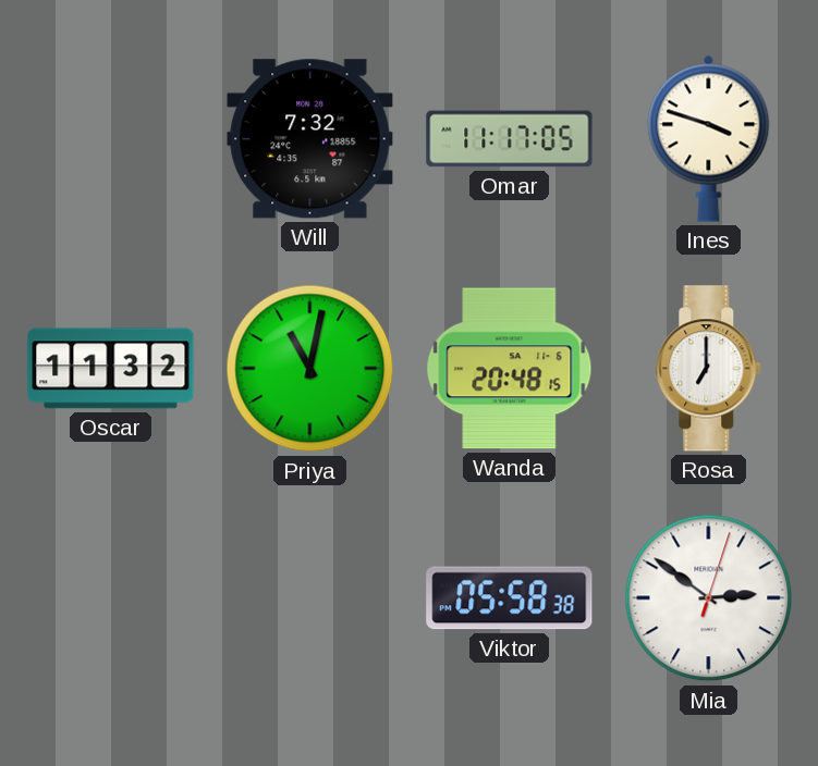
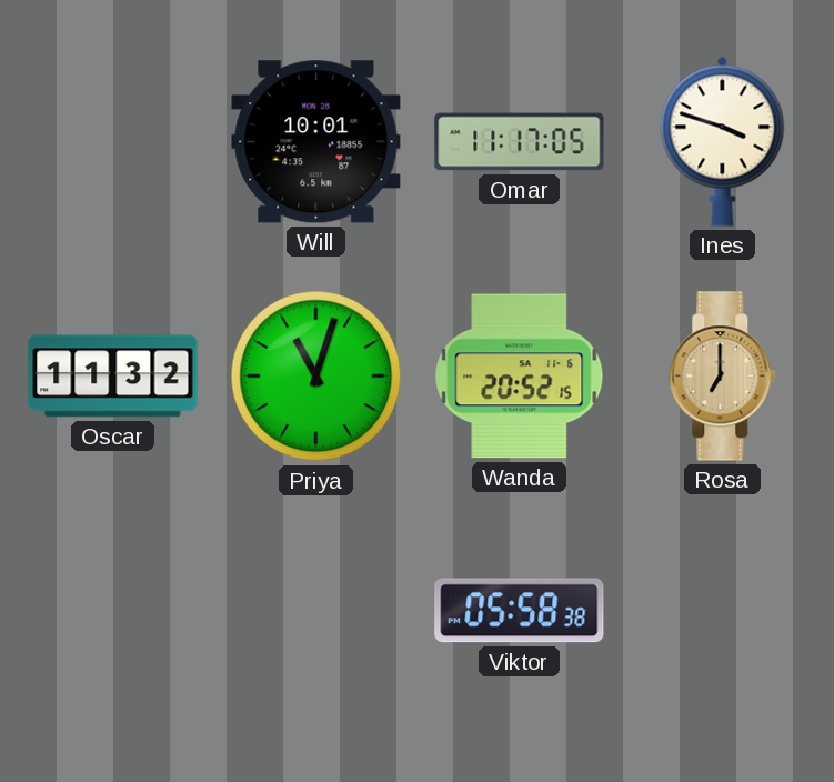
Will: 7:32 -> 10:01 (316, 142)
Priya: 11:02 -> 11:03 (316, 377)
Wanda: 20:48 -> 20:52 (520, 377)
Rosa dial: white -> champagne (723, 377)
Mia: 2:51 -> none (709, 598)
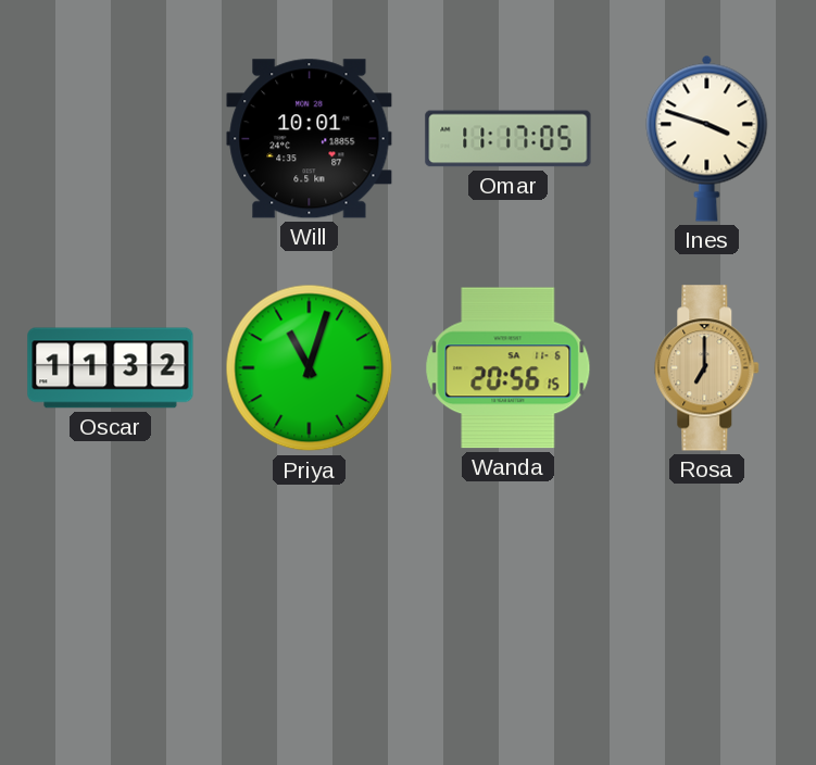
Wanda: 20:52 -> 20:56 (509, 368)
Viktor: 05:58 -> none (520, 611)
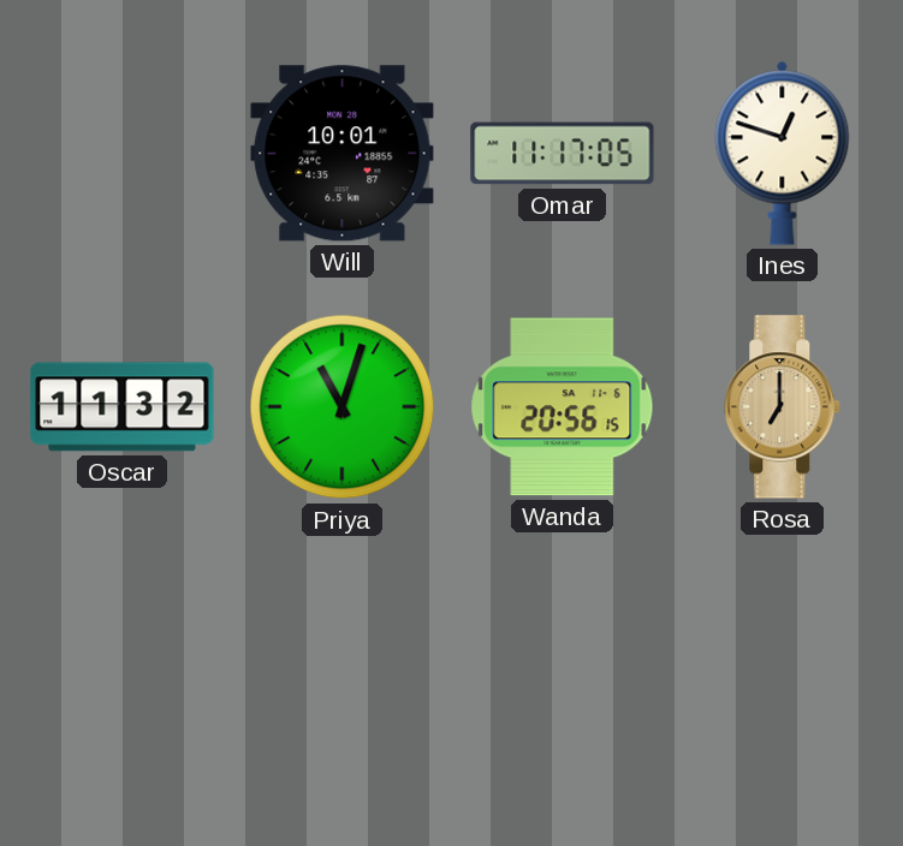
Ines: 3:48 -> 12:48 (783, 153)
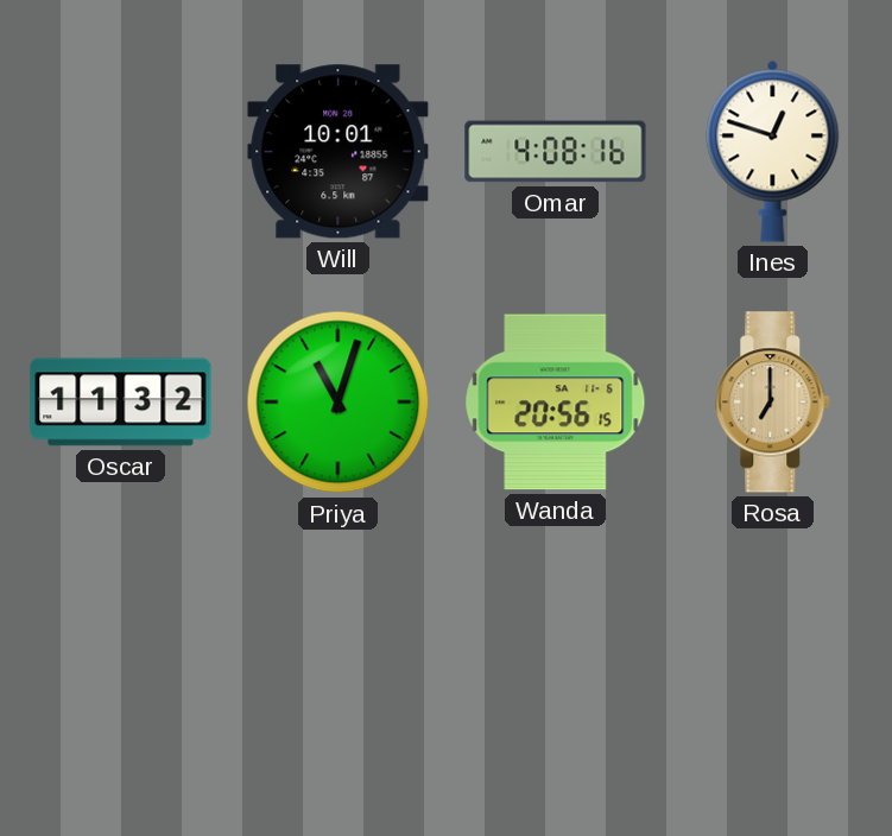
Omar: 11:17 -> 4:08 (556, 152)
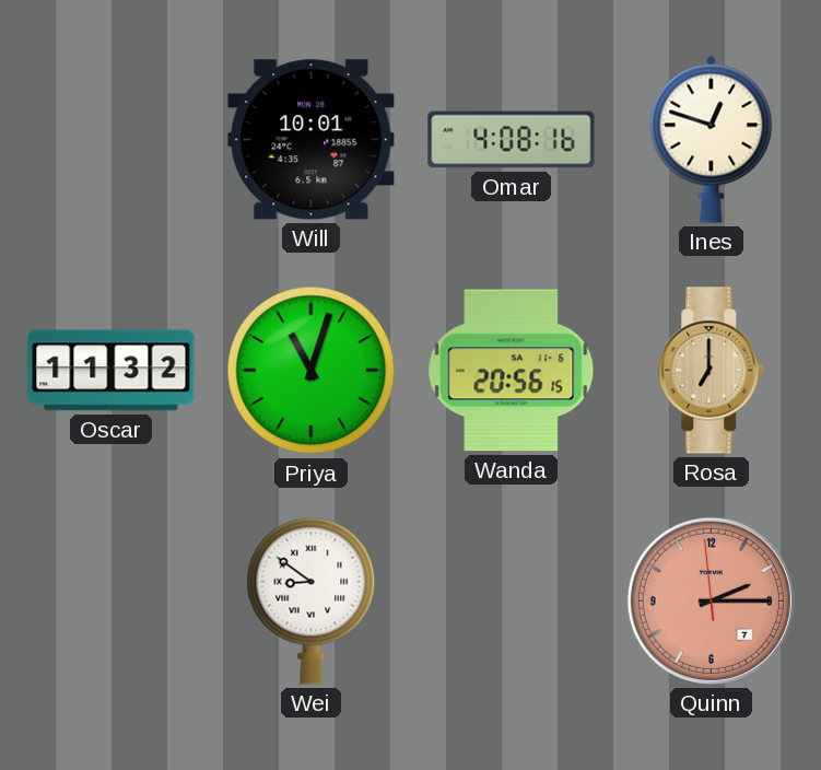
Wei: none -> 8:51 (312, 600)
Quinn: none -> 2:14 (711, 600)
